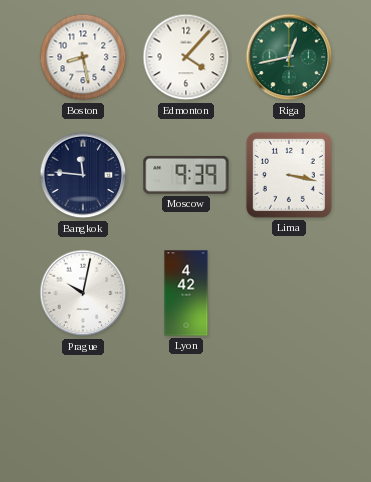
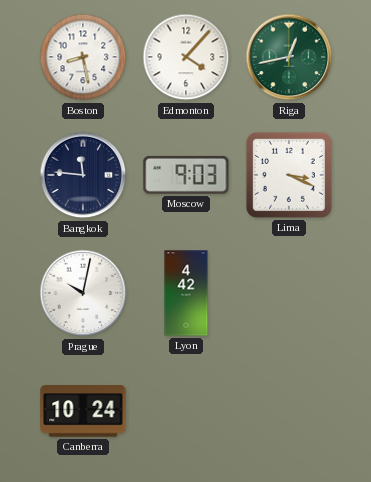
Moscow: 9:39 -> 9:03 (186, 175)
Lima: 3:17 -> 3:19 (289, 175)
Canberra: none -> 10:24 (83, 411)
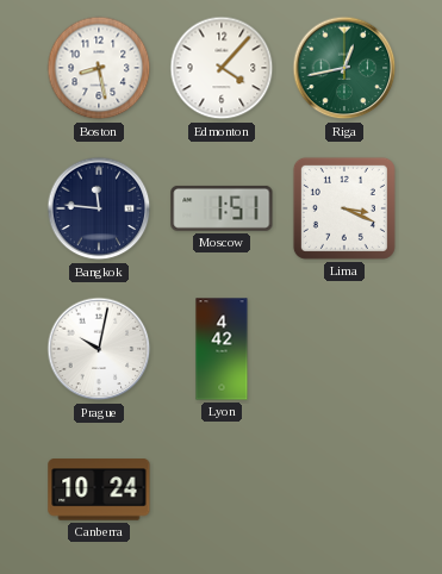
Moscow: 9:03 -> 1:51 (222, 208)
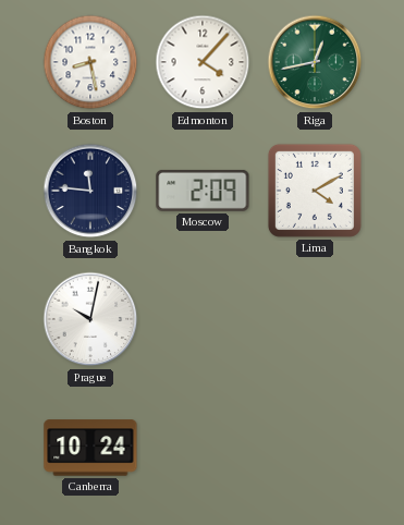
Moscow: 1:51 -> 2:09 (203, 191)
Lima: 3:19 -> 4:10 (315, 191)
Lyon: 4:42 -> none (222, 349)
